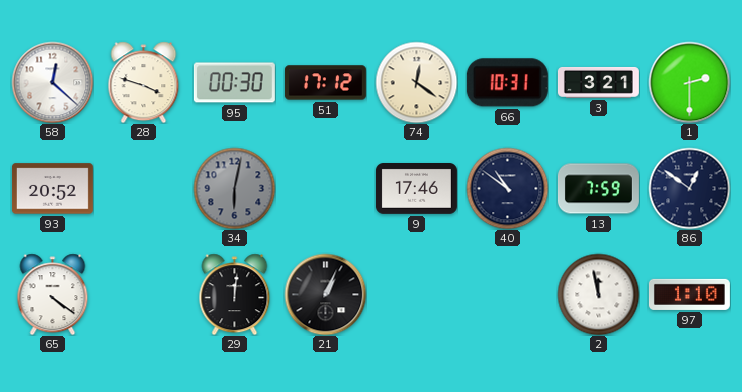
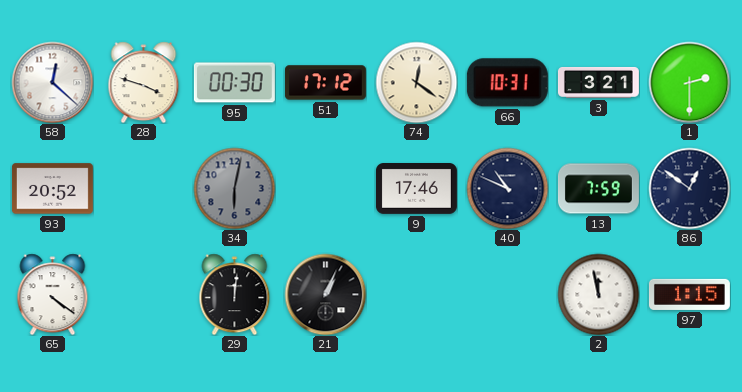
40: 10:51 -> 10:49 (507, 188)
97: 1:10 -> 1:15 (689, 294)
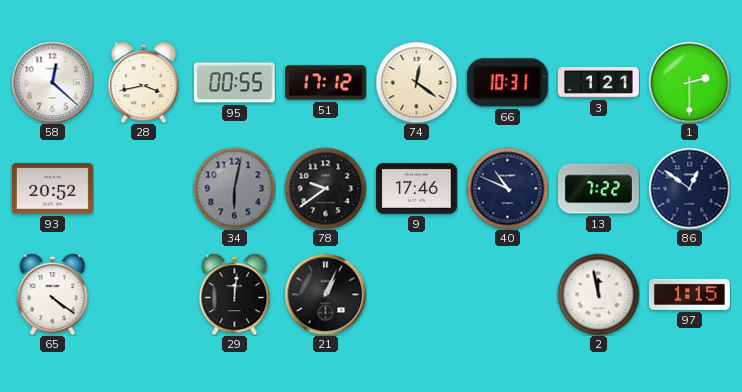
28: 3:48 -> 3:43 (144, 82)
95: 00:30 -> 00:55 (234, 83)
3: 3:21 -> 1:21 (598, 82)
78: none -> 9:39 (325, 188)
13: 7:59 -> 7:22 (598, 189)
